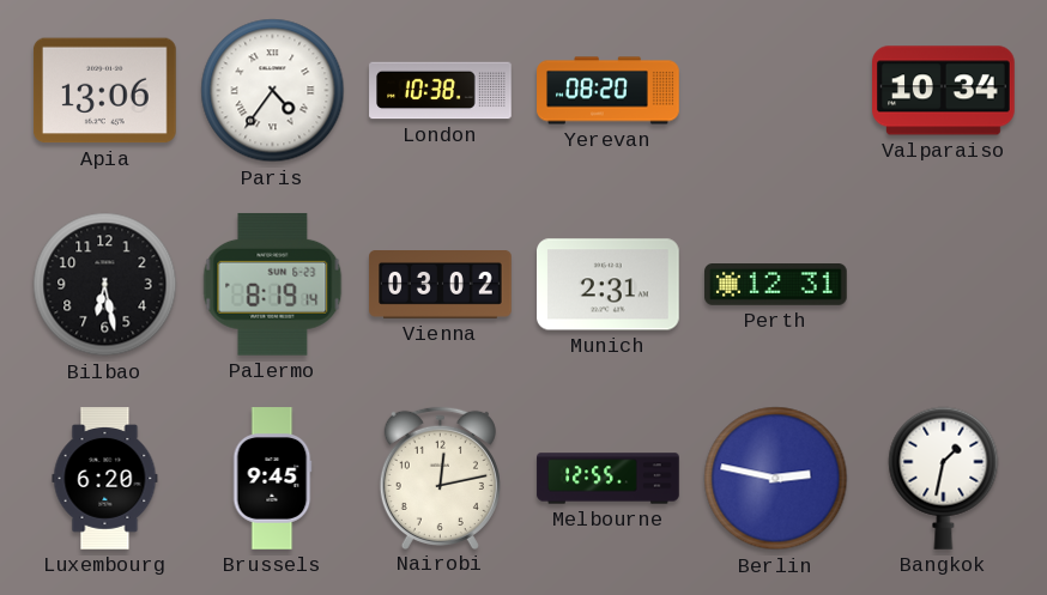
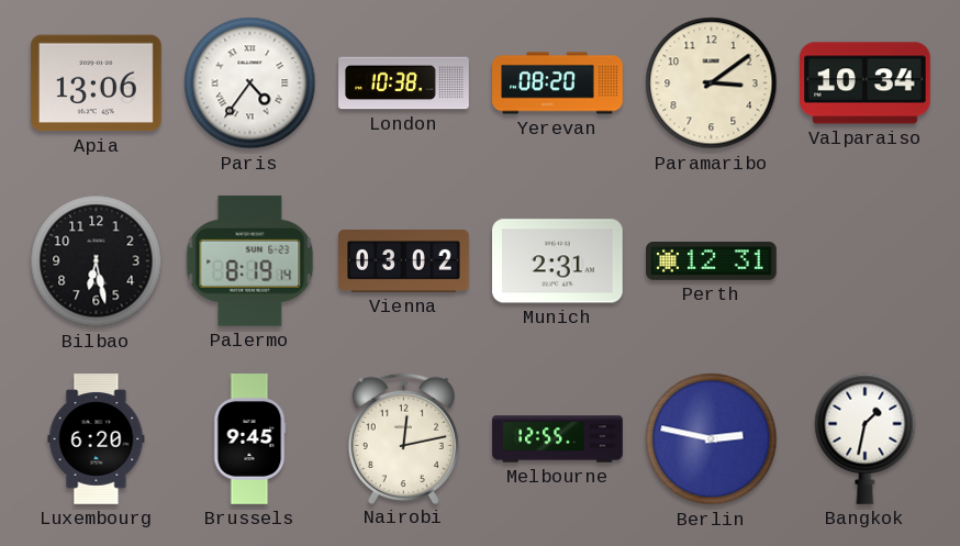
Paramaribo: none -> 3:09 (712, 83)
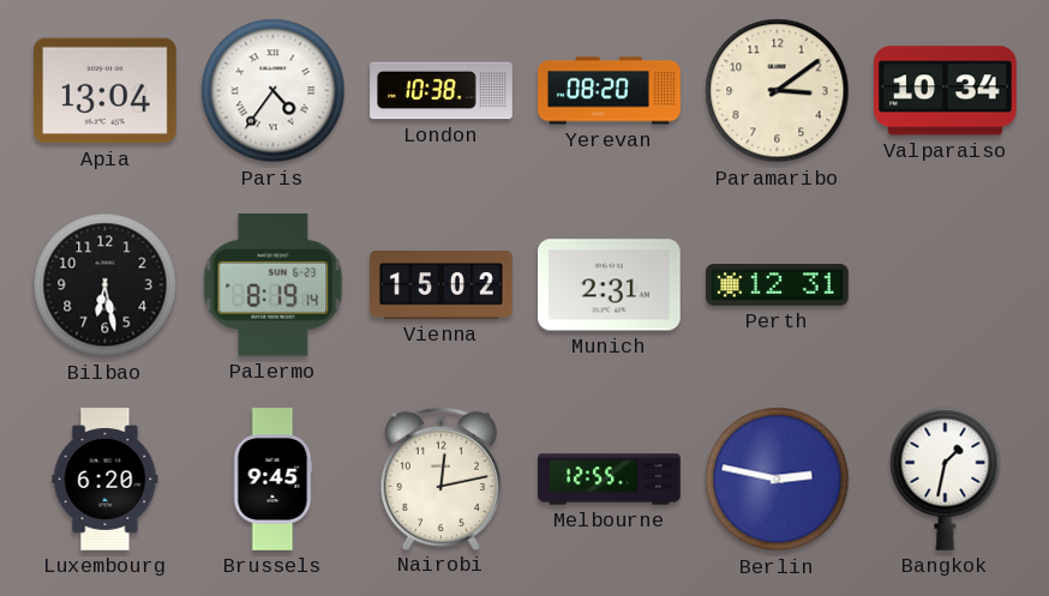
Apia: 13:06 -> 13:04 (106, 91)
Vienna: 03:02 -> 15:02 (442, 285)
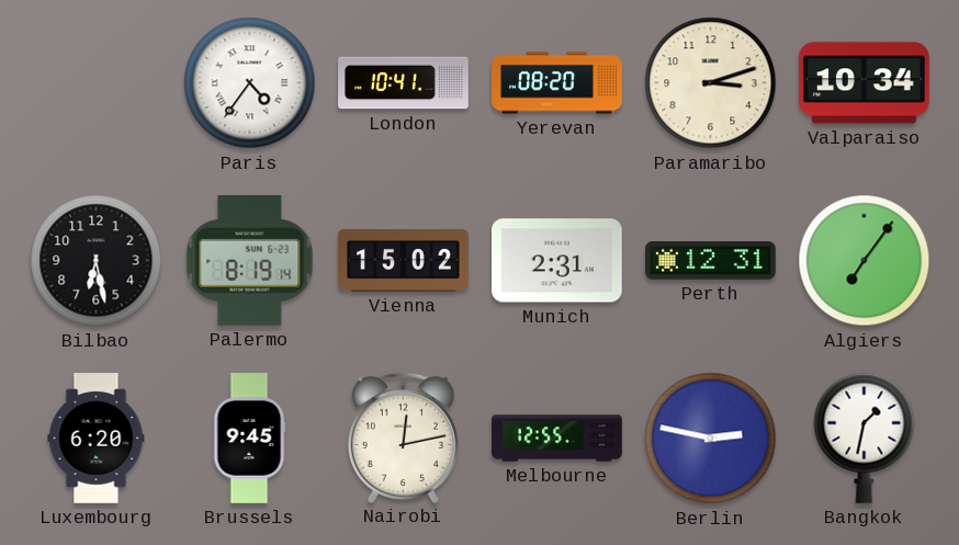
Apia: 13:04 -> none (106, 91)
London: 10:38 -> 10:41 (404, 83)
Paramaribo: 3:09 -> 3:12 (711, 83)
Algiers: none -> 7:06 (865, 261)
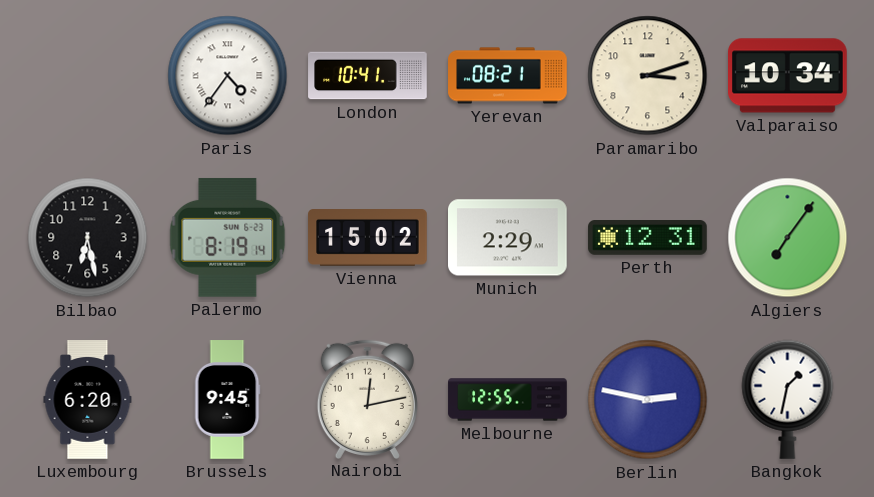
Yerevan: 08:20 -> 08:21 (508, 76)
Munich: 2:31 -> 2:29 (508, 238)
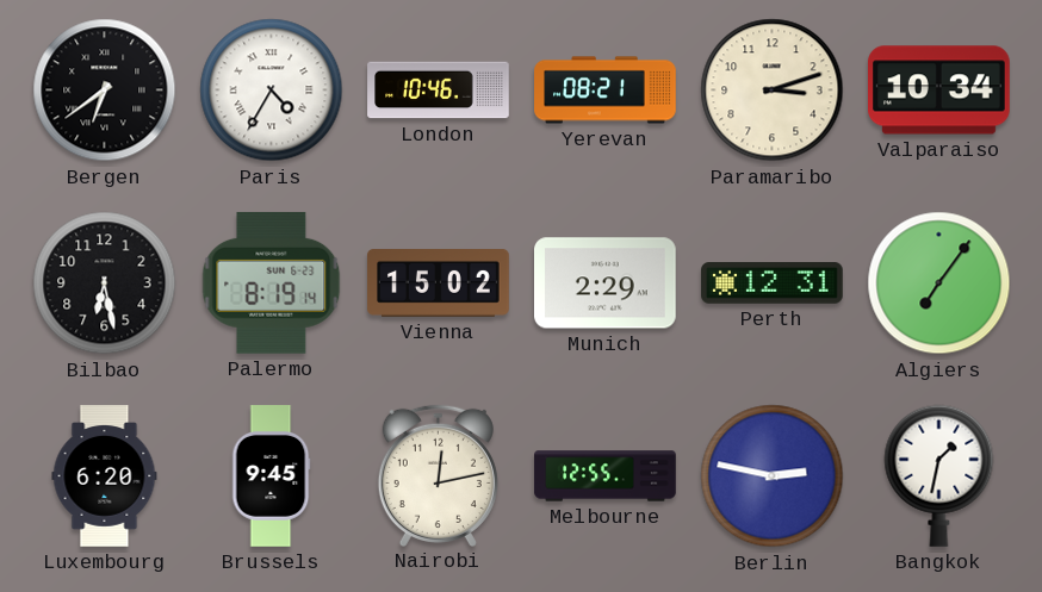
Bergen: none -> 6:39 (105, 91)
Paris: 4:36 -> 4:35 (272, 91)
London: 10:41 -> 10:46 (439, 91)
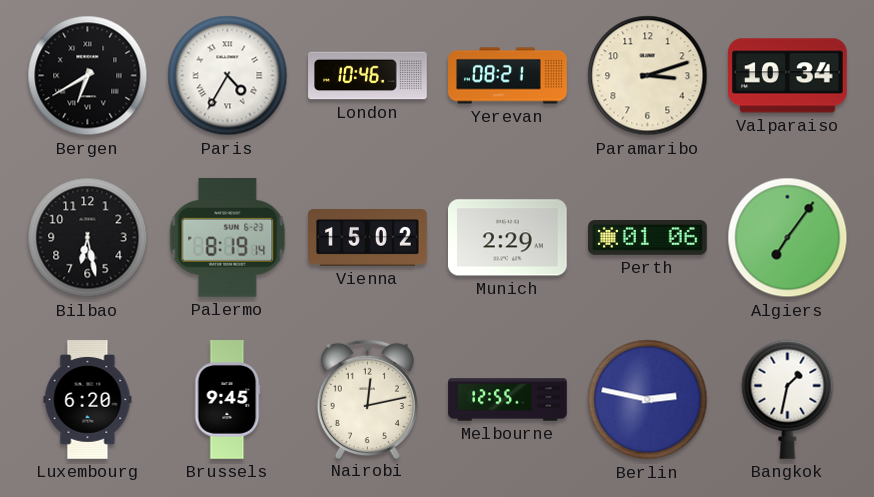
Bergen: 6:39 -> 6:40 (88, 76)
Perth: 12:31 -> 01:06 (648, 238)
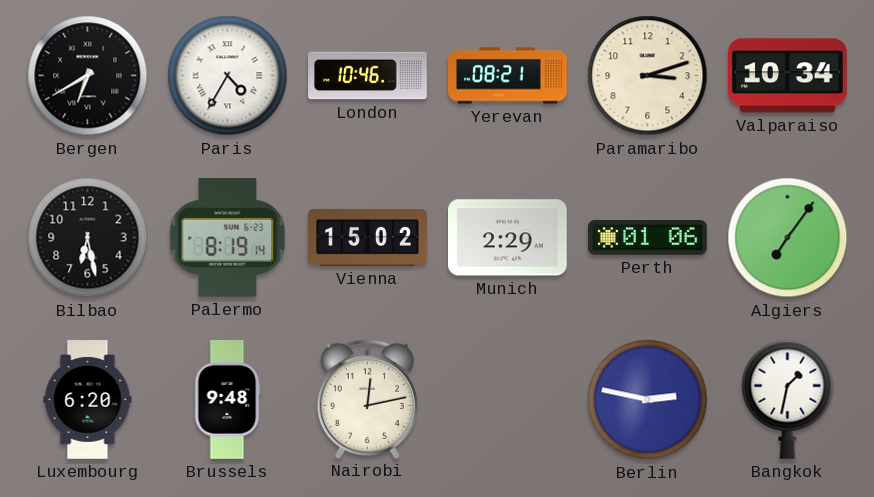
Brussels: 9:45 -> 9:48 (227, 400)
Melbourne: 12:55 -> none (508, 400)
